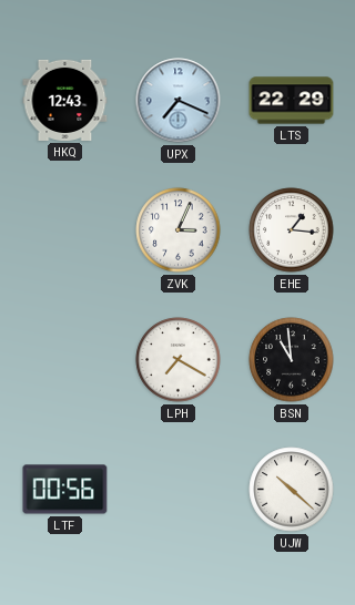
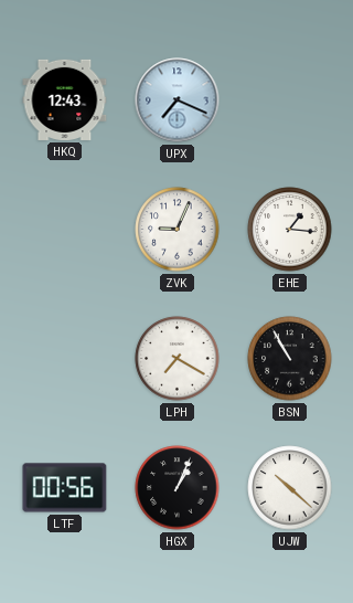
LTS: 22:29 -> none (292, 101)
ZVK: 3:04 -> 9:04 (178, 230)
BSN: 10:59 -> 10:55 (290, 359)
HGX: none -> 1:04 (178, 488)
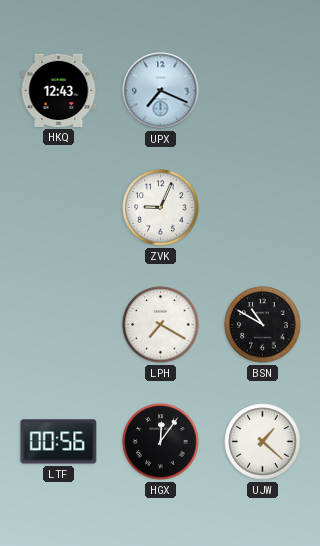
EHE: 1:16 -> none (290, 230)
BSN: 10:55 -> 10:50 (263, 325)
HGX: 1:04 -> 12:06 (161, 442)
UJW: 10:22 -> 1:22 (263, 442)
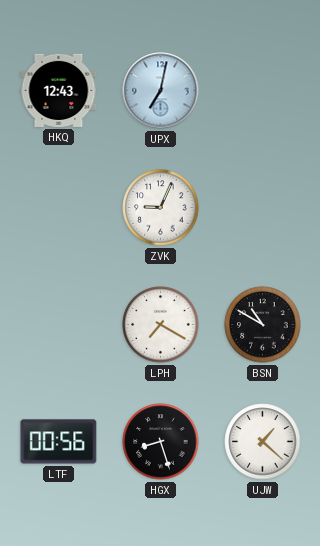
UPX: 7:19 -> 7:02 (161, 91)
HGX: 12:06 -> 8:27 (161, 442)
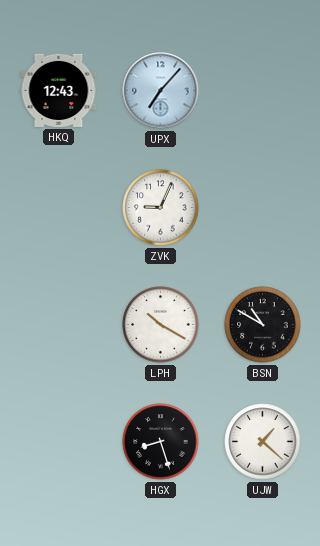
UPX: 7:02 -> 7:07 (161, 91)
LPH: 7:20 -> 10:20 (161, 325)
LTF: 00:56 -> none (59, 442)
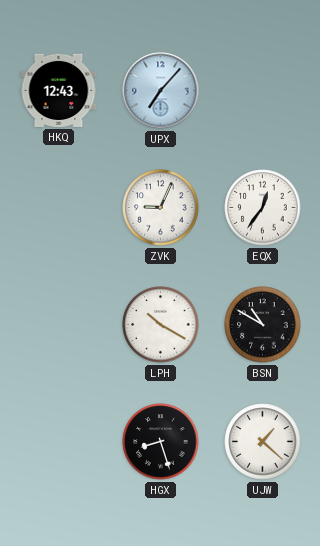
EQX: none -> 12:36 (263, 208)
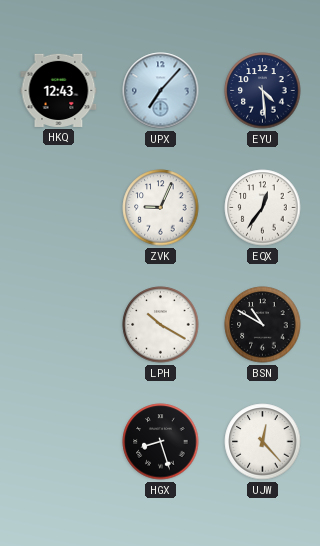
EYU: none -> 4:29 (263, 91)
UJW: 1:22 -> 12:23 (263, 442)
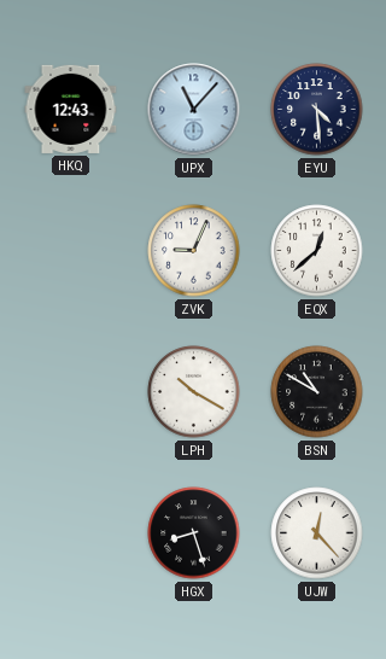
UPX: 7:07 -> 11:07 (194, 110)
EQX: 12:36 -> 12:38 (317, 251)
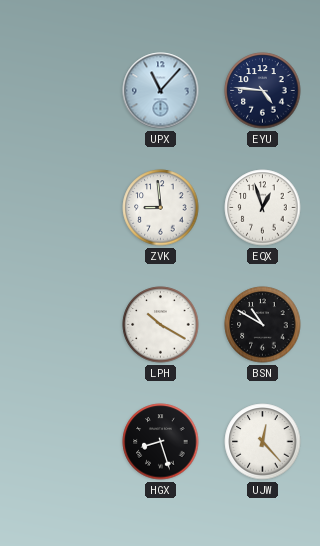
HKQ: 12:43 -> none (71, 109)
EYU: 4:29 -> 4:46 (263, 91)
ZVK: 9:04 -> 8:59 (161, 208)
EQX: 12:38 -> 12:57 (263, 208)
